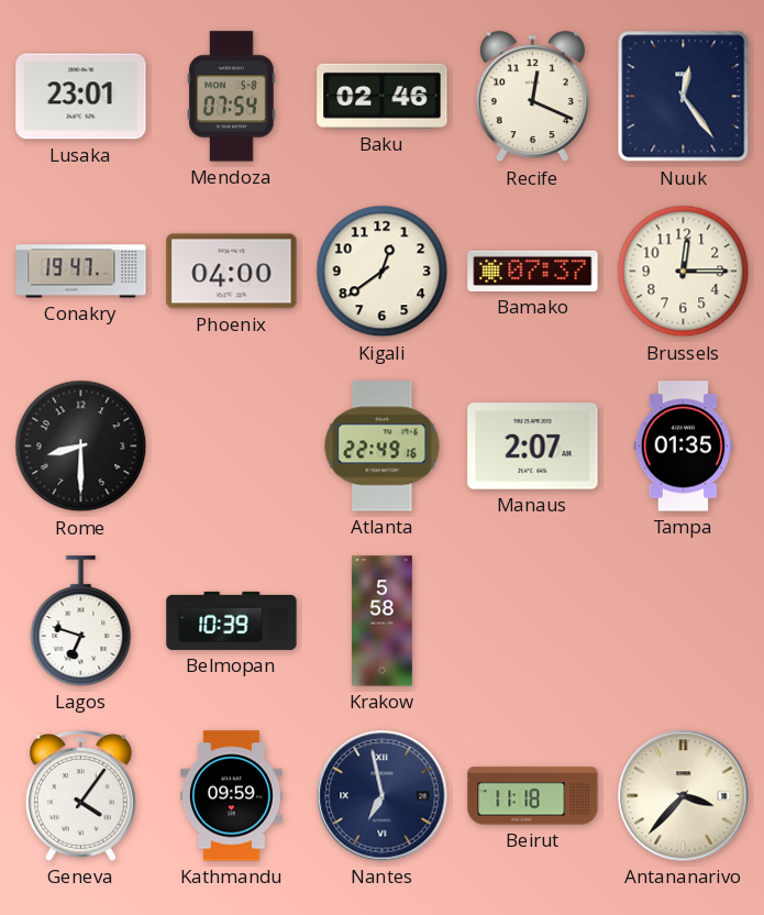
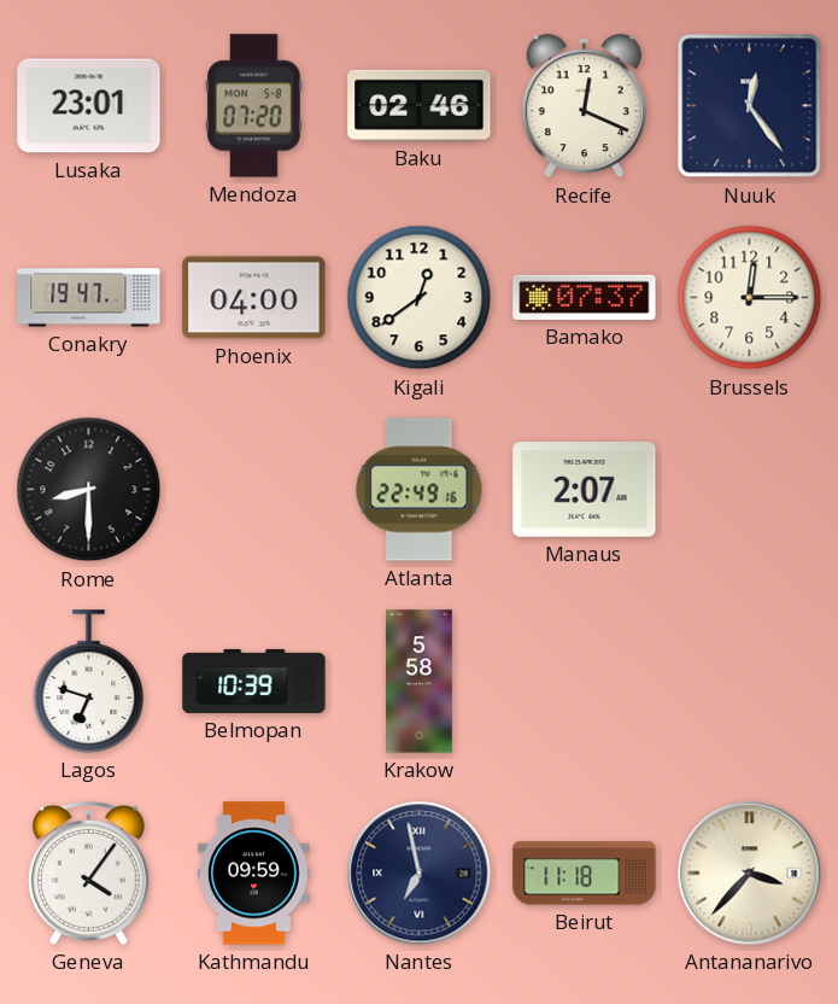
Mendoza: 07:54 -> 07:20 (254, 106)
Tampa: 01:35 -> none (684, 447)
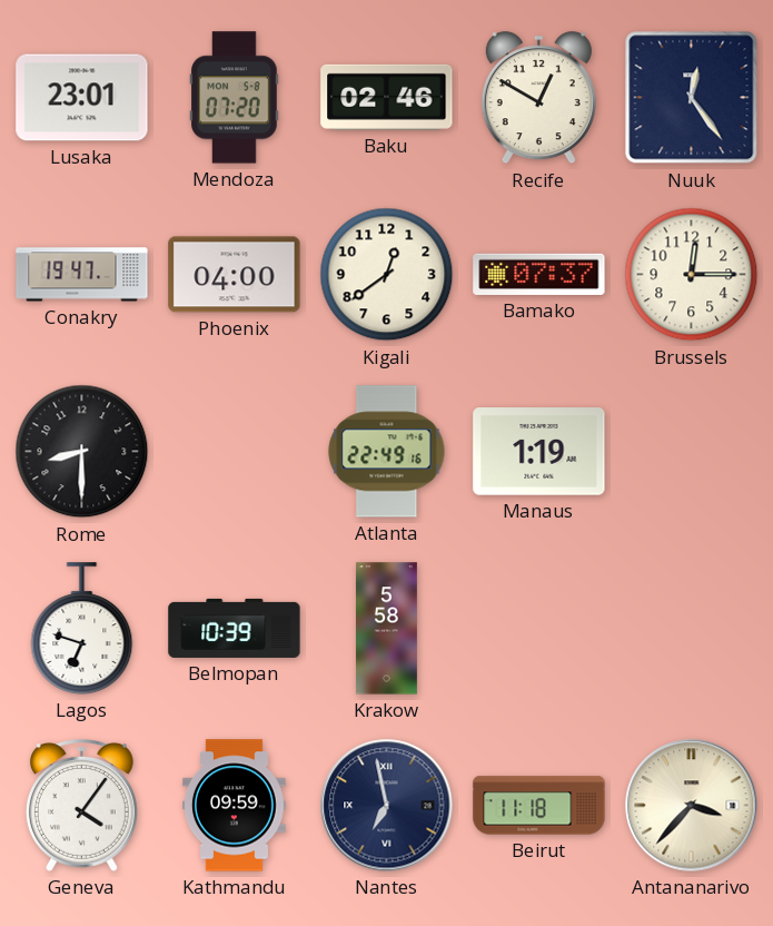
Recife: 12:19 -> 12:50 (538, 98)
Manaus: 2:07 -> 1:19 (539, 452)
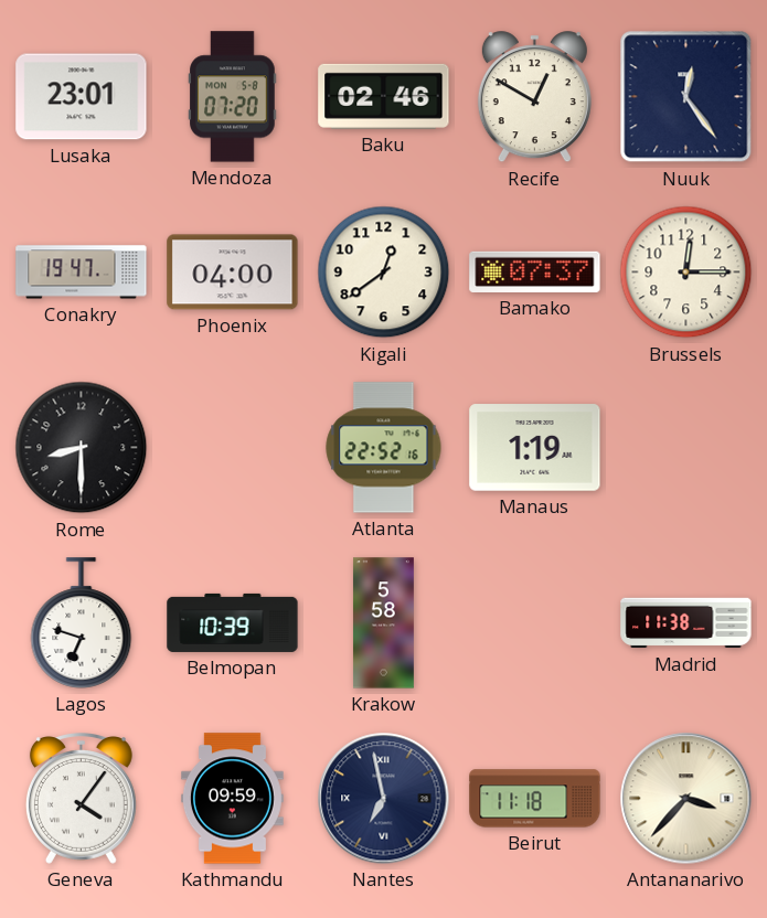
Atlanta: 22:49 -> 22:52 (384, 448)
Madrid: none -> 11:38 (686, 623)
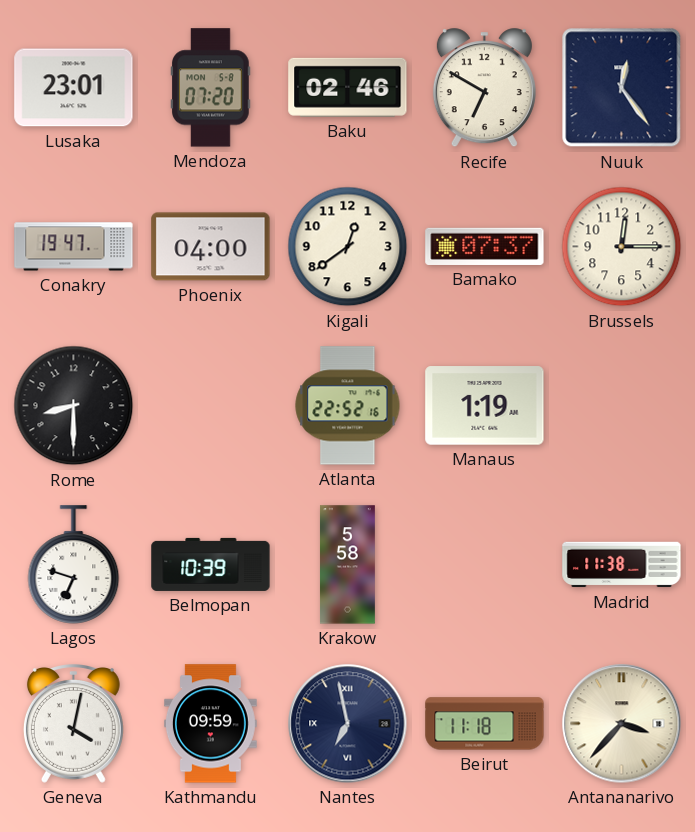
Recife: 12:50 -> 6:50 (484, 88)
Geneva: 4:06 -> 4:02 (73, 724)
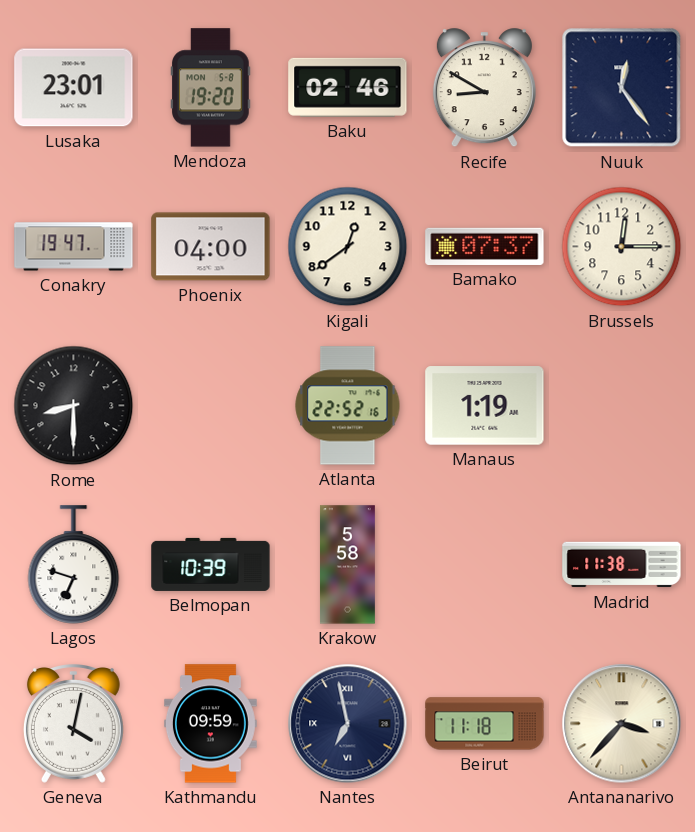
Mendoza: 07:20 -> 19:20 (211, 88)
Recife: 6:50 -> 8:50 (484, 88)
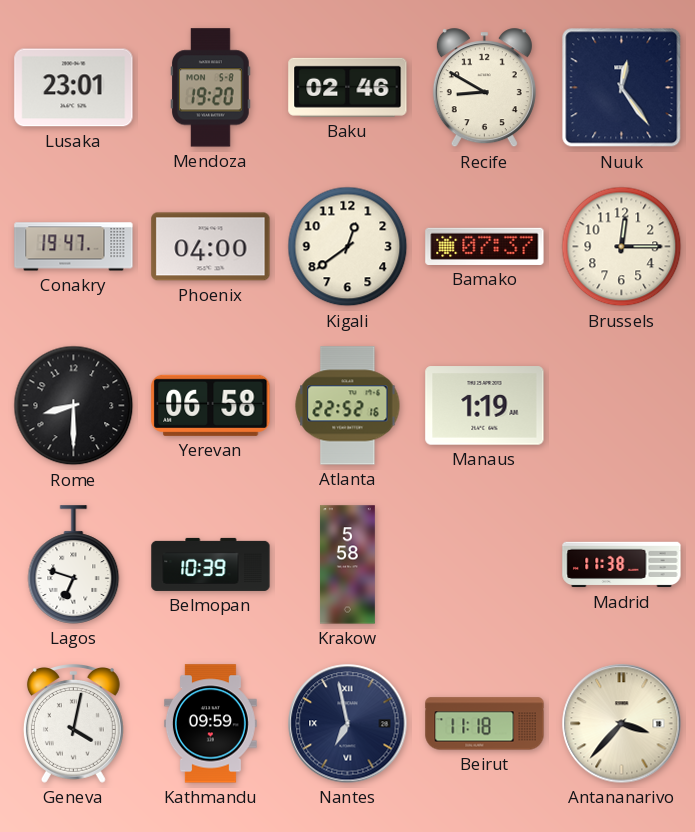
Yerevan: none -> 06:58 (211, 405)
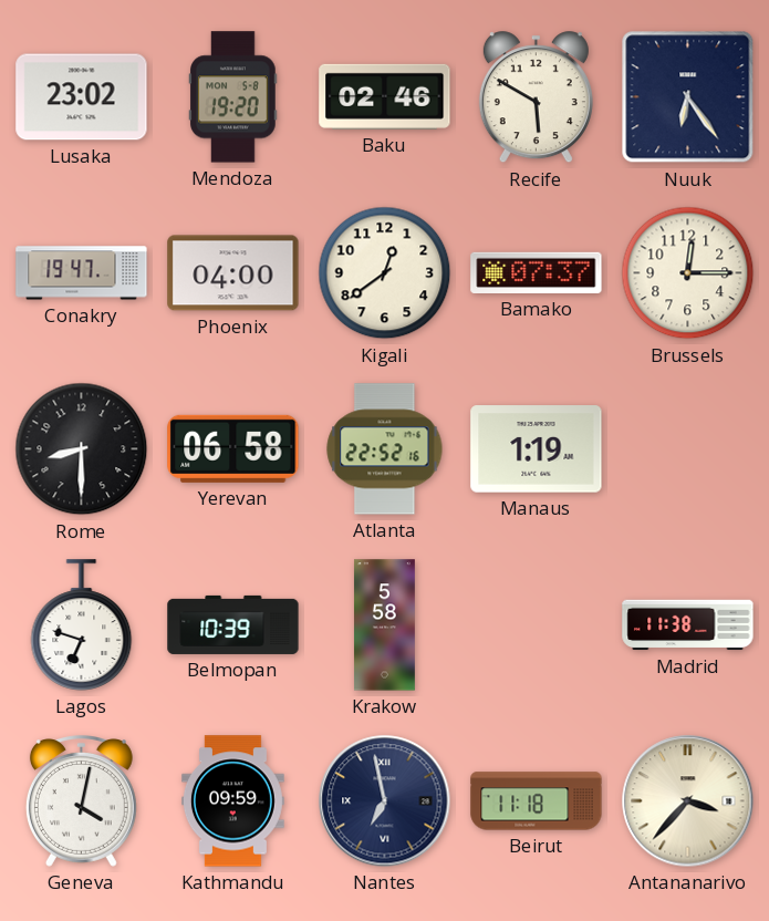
Lusaka: 23:01 -> 23:02 (82, 97)
Recife: 8:50 -> 5:50 (536, 97)
Nuuk: 12:24 -> 6:24 (688, 97)
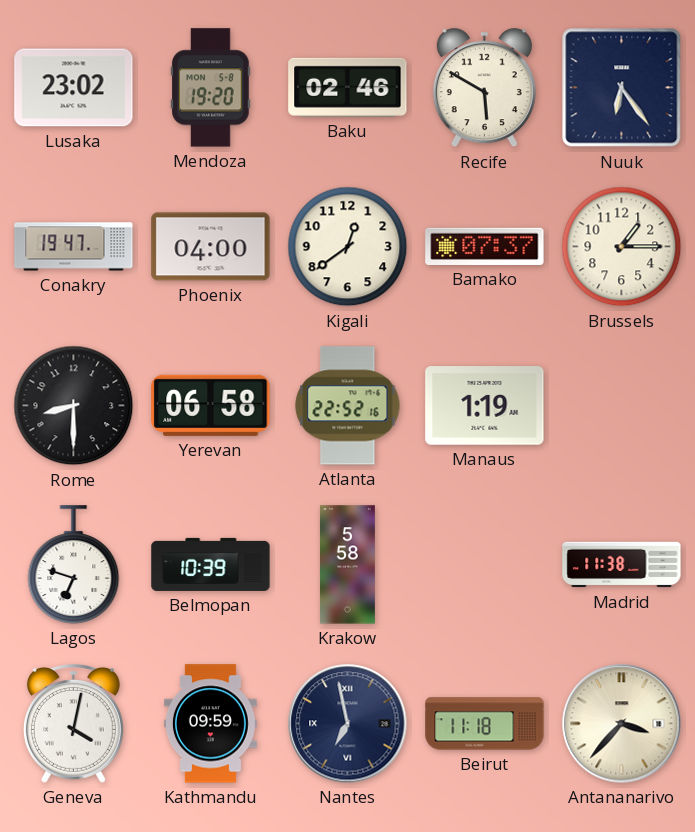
Brussels: 12:15 -> 1:15 (622, 247)
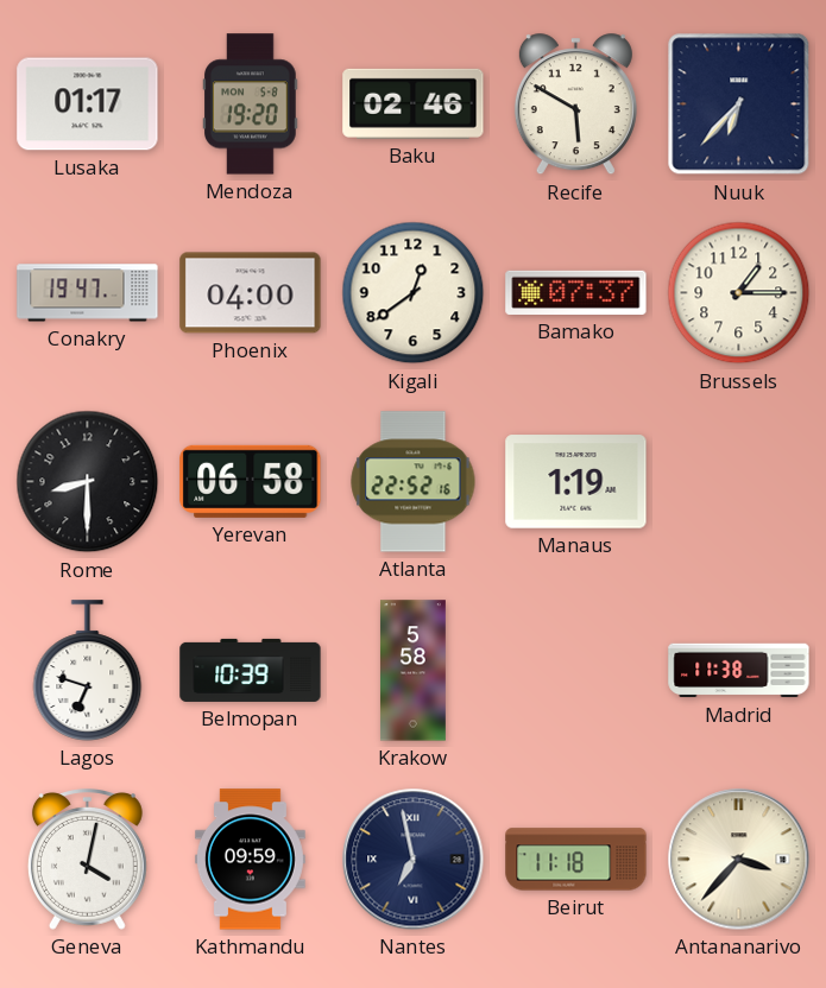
Lusaka: 23:02 -> 01:17 (88, 104)
Nuuk: 6:24 -> 6:37 (739, 104)
